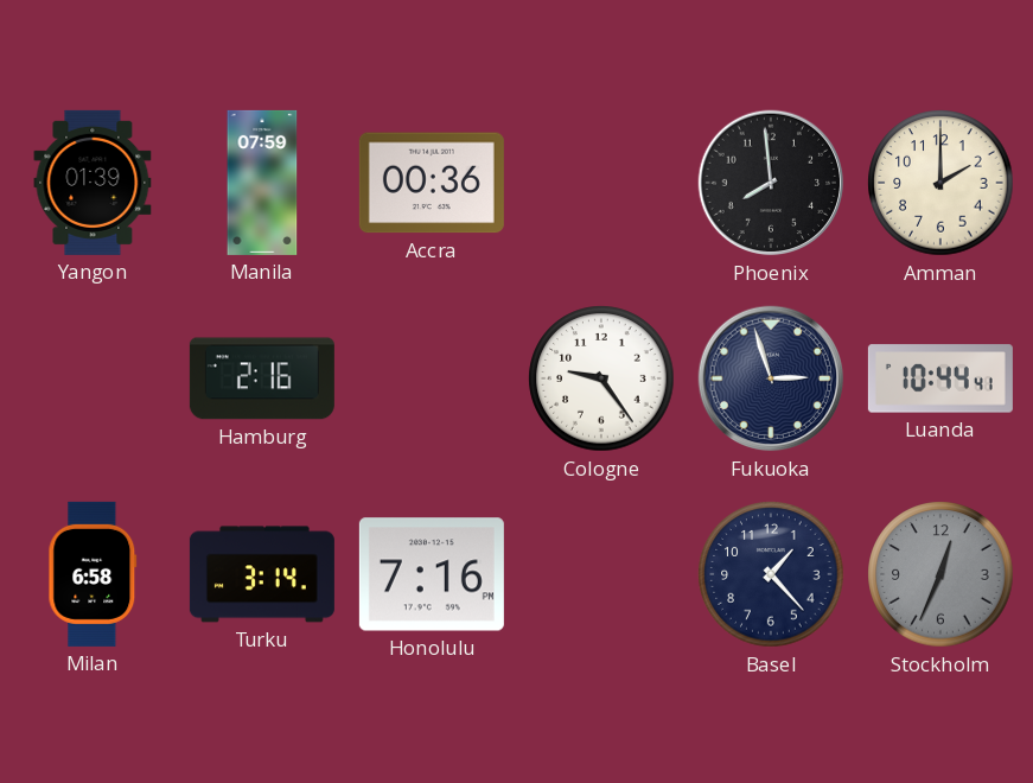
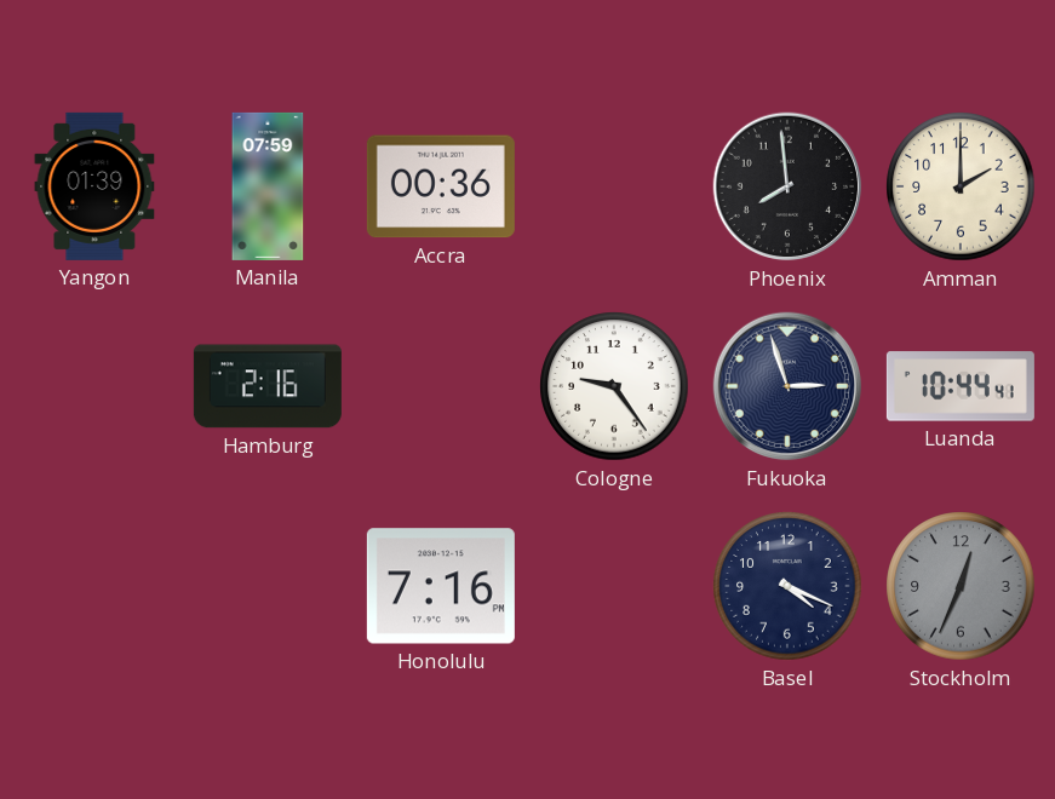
Milan: 6:58 -> none (93, 574)
Turku: 3:14 -> none (262, 574)
Basel: 1:23 -> 4:19 (787, 586)
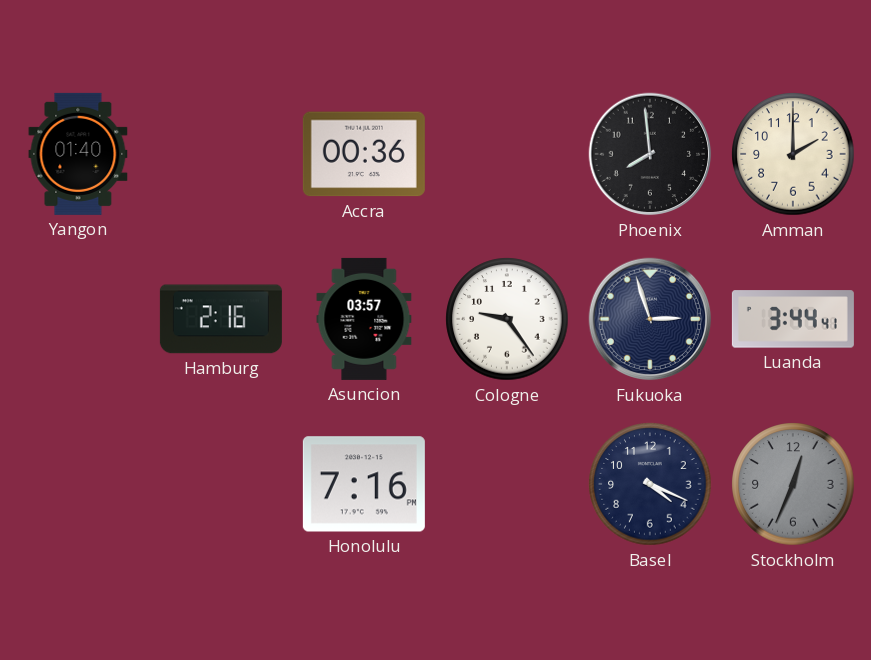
Yangon: 01:39 -> 01:40 (78, 154)
Manila: 07:59 -> none (268, 186)
Asuncion: none -> 03:57 (364, 319)
Luanda: 10:44 -> 3:44 (793, 319)
